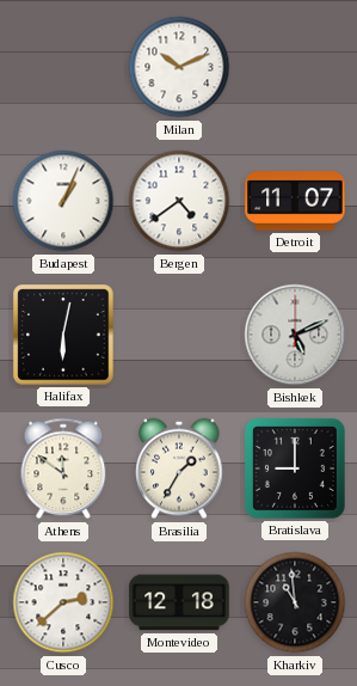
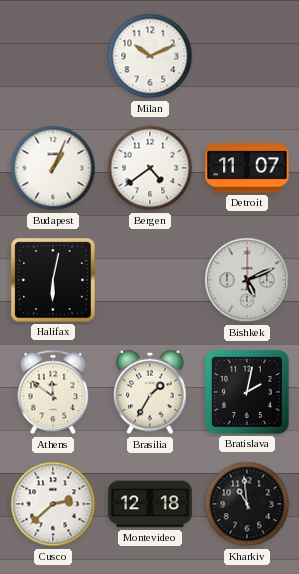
Bratislava: 9:00 -> 2:02 (247, 392)
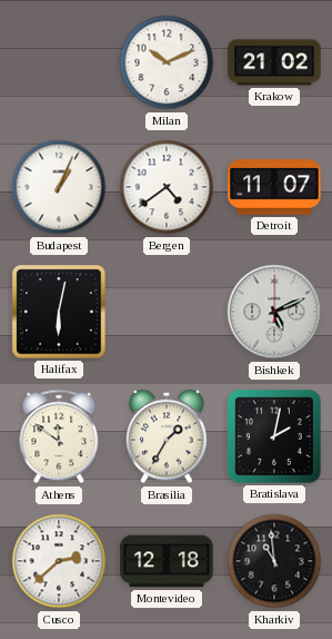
Krakow: none -> 21:02 (274, 62)
